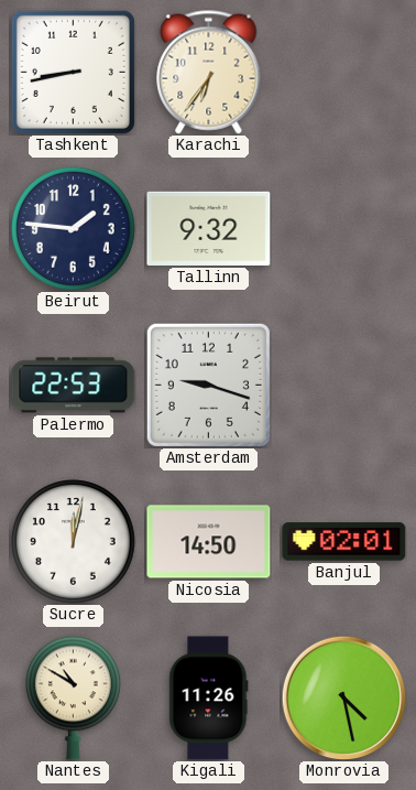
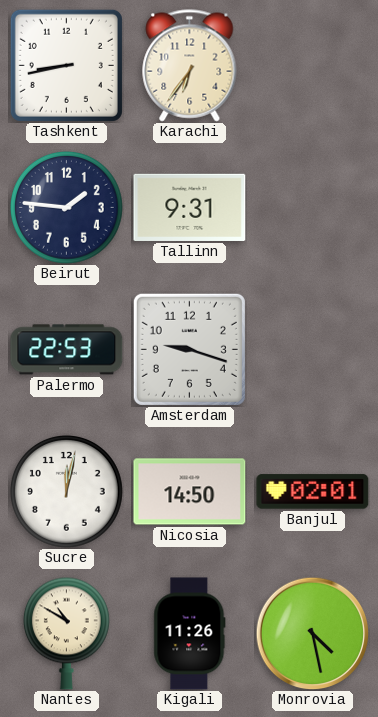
Tallinn: 9:32 -> 9:31 (190, 207)
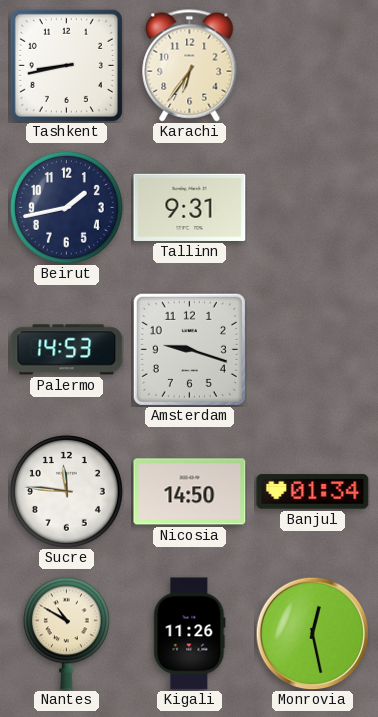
Beirut: 1:46 -> 1:43 (66, 207)
Palermo: 22:53 -> 14:53 (67, 350)
Sucre: 12:02 -> 11:46 (66, 491)
Banjul: 02:01 -> 01:34 (313, 492)
Monrovia: 4:28 -> 12:28 (312, 633)
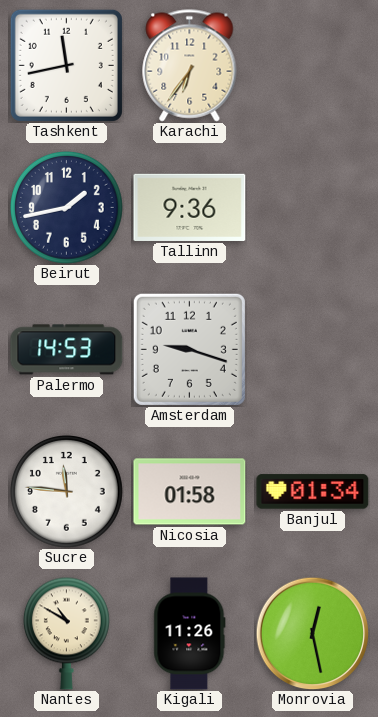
Tashkent: 8:43 -> 11:43 (66, 65)
Tallinn: 9:31 -> 9:36 (190, 207)
Nicosia: 14:50 -> 01:58 (190, 492)
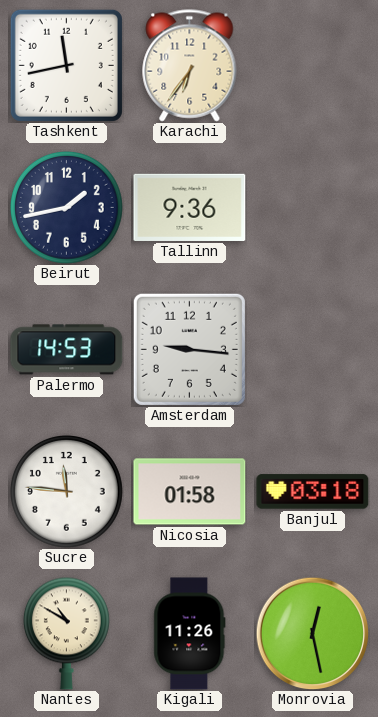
Amsterdam: 9:18 -> 9:16 (189, 349)
Banjul: 01:34 -> 03:18 (313, 492)
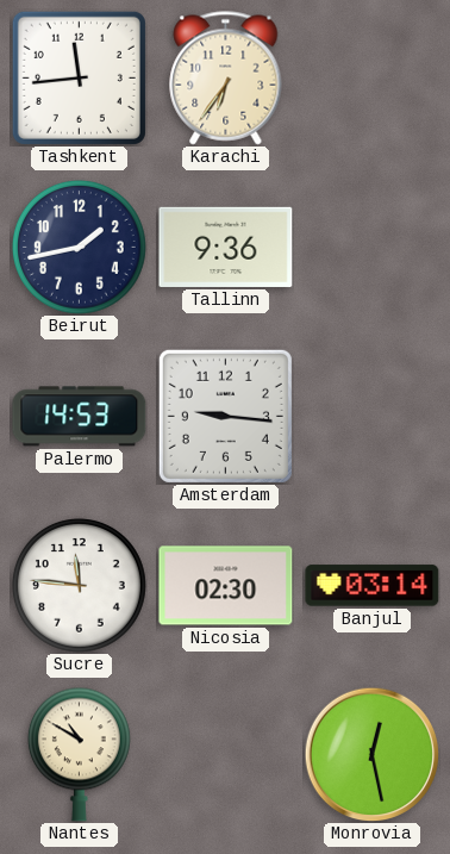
Tashkent: 11:43 -> 11:44 (79, 77)
Nicosia: 01:58 -> 02:30 (226, 586)
Banjul: 03:18 -> 03:14 (373, 586)
Kigali: 11:26 -> none (190, 634)
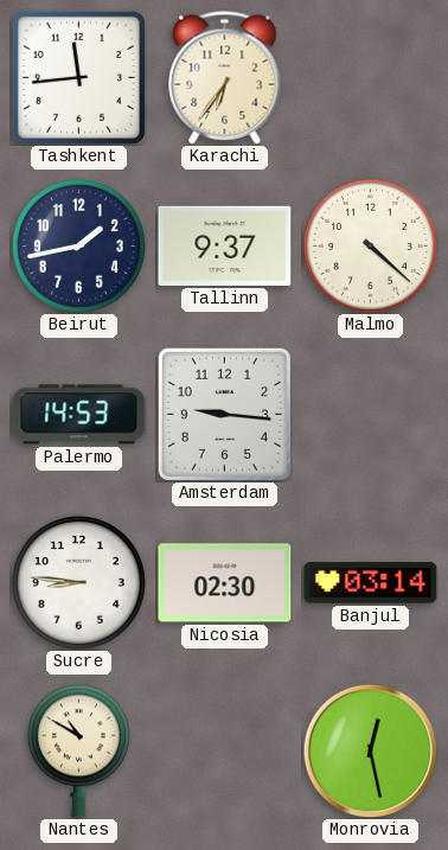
Tallinn: 9:36 -> 9:37 (225, 245)
Malmo: none -> 4:22 (370, 245)
Sucre: 11:46 -> 8:46 (78, 582)
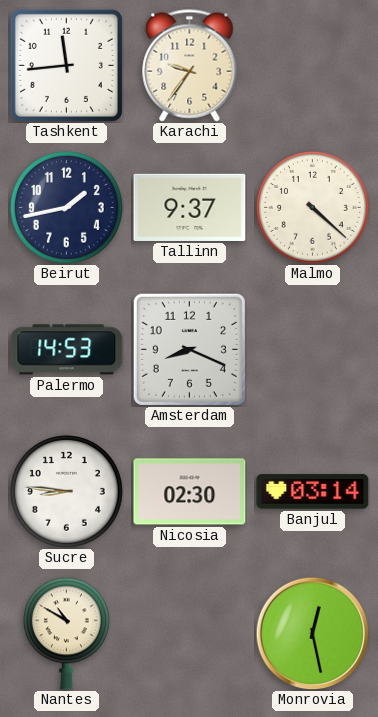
Karachi: 6:36 -> 9:36 (190, 66)
Amsterdam: 9:16 -> 8:19 (189, 349)
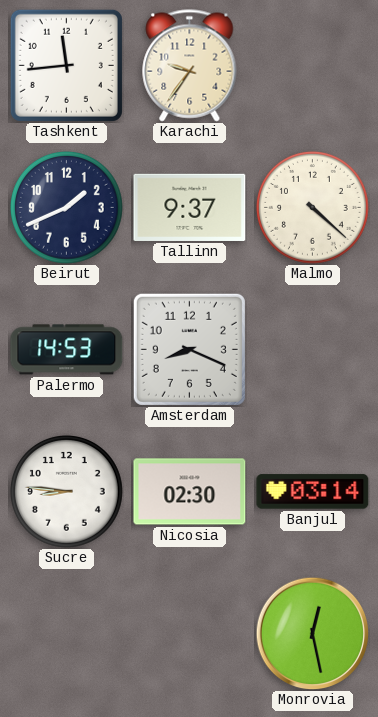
Beirut: 1:43 -> 1:41 (66, 207)
Nantes: 10:50 -> none (66, 633)
